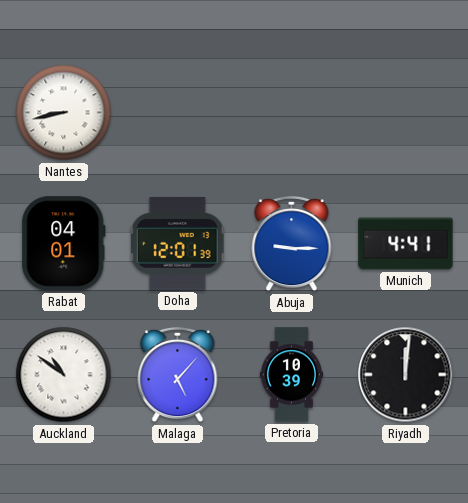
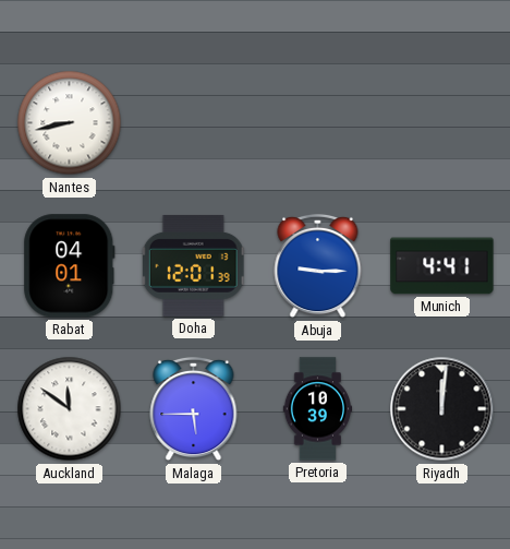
Auckland: 10:51 -> 11:51 (70, 409)
Malaga: 5:07 -> 5:45 (194, 409)
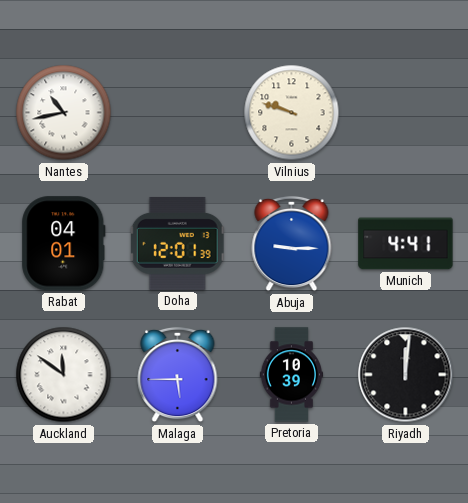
Nantes: 8:43 -> 10:43 (64, 113)
Vilnius: none -> 9:48 (292, 113)
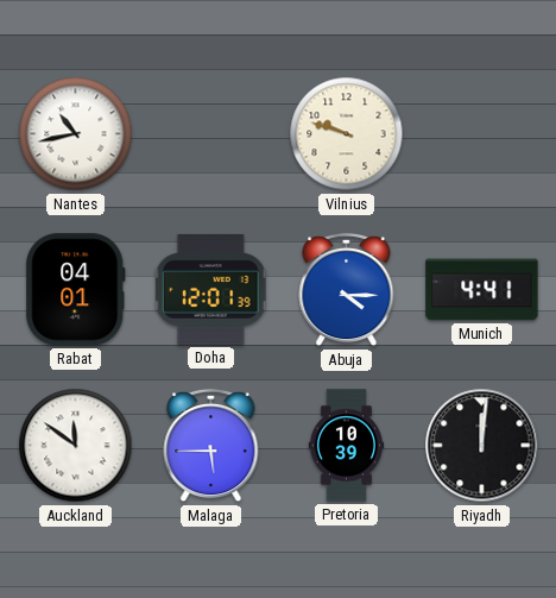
Abuja: 9:15 -> 4:15 (347, 290)
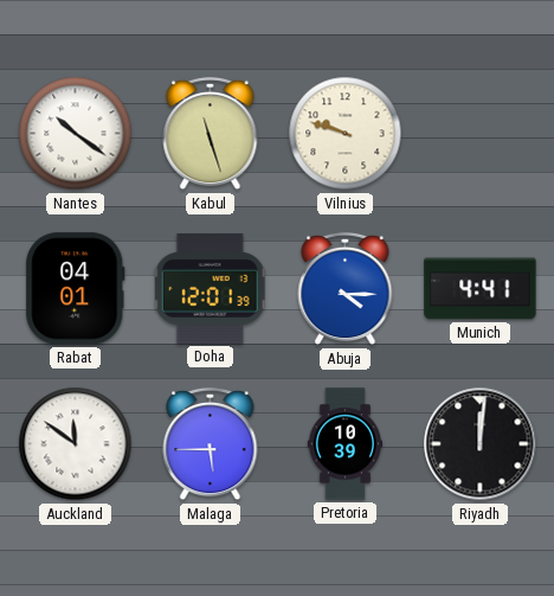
Nantes: 10:43 -> 10:21 (76, 134)
Kabul: none -> 11:27 (211, 134)
